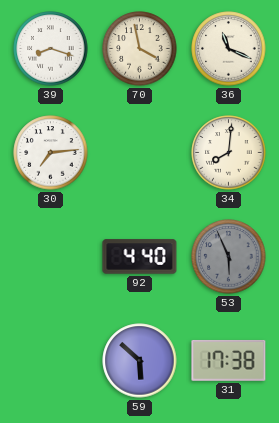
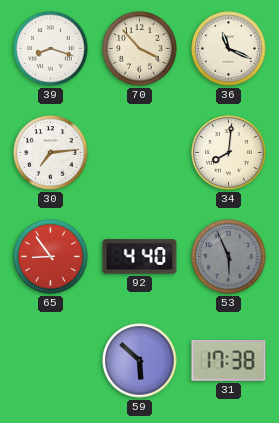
70: 3:58 -> 3:53 (140, 49)
65: none -> 8:54 (51, 257)
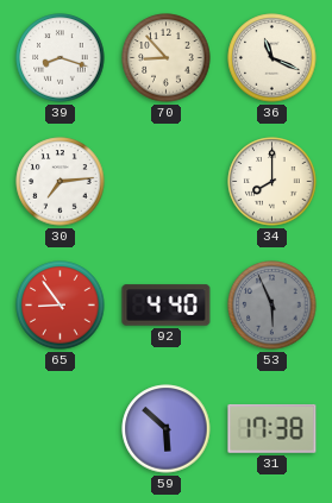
70: 3:53 -> 8:53 (167, 58)
34: 8:01 -> 8:00 (273, 182)
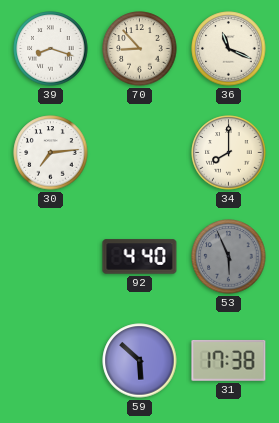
65: 8:54 -> none (61, 306)
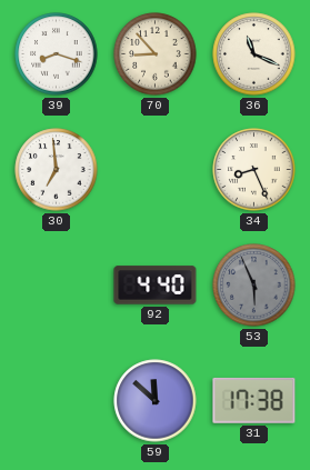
30: 7:14 -> 6:59 (57, 170)
34: 8:00 -> 8:26 (254, 170)
59: 5:52 -> 11:52 (156, 401)
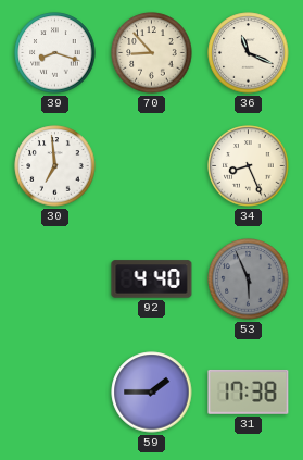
59: 11:52 -> 1:45 (152, 393)
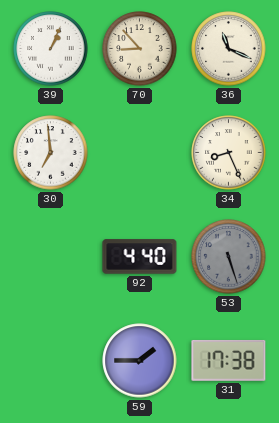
39: 8:18 -> 1:04 (51, 49)
53: 5:56 -> 5:27 (229, 257)
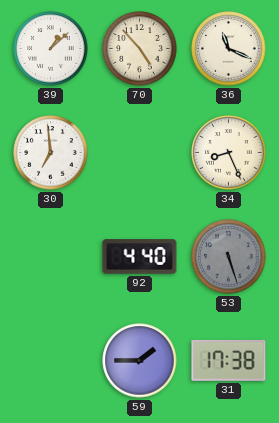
39: 1:04 -> 1:08 (51, 49)
70: 8:53 -> 4:53 (140, 49)
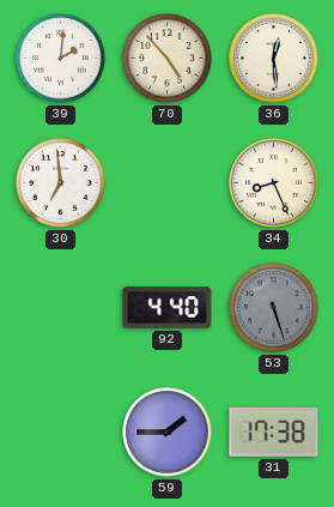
39: 1:08 -> 2:01 (61, 59)
36: 11:19 -> 12:29 (274, 59)
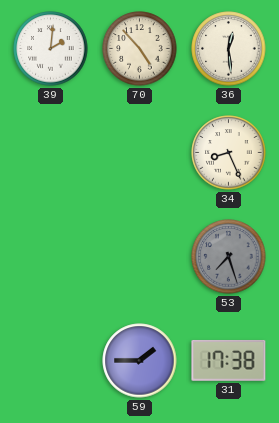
30: 6:59 -> none (61, 183)
92: 4:40 -> none (168, 308)
53: 5:27 -> 7:27 (229, 257)
